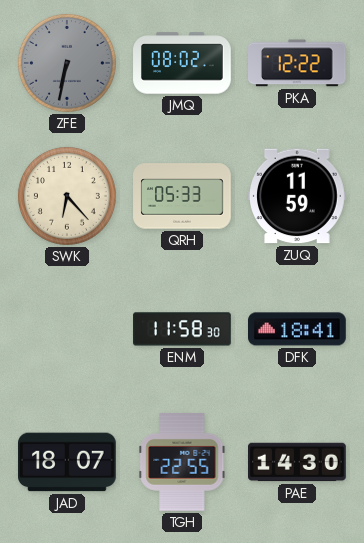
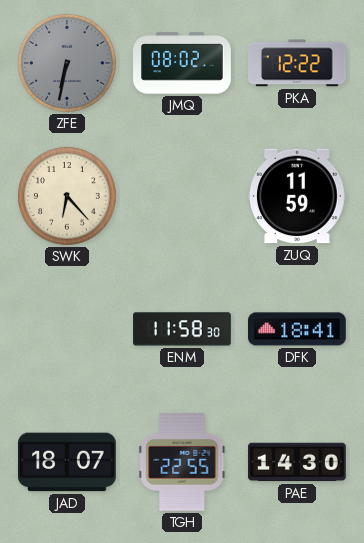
QRH: 05:33 -> none (182, 196)
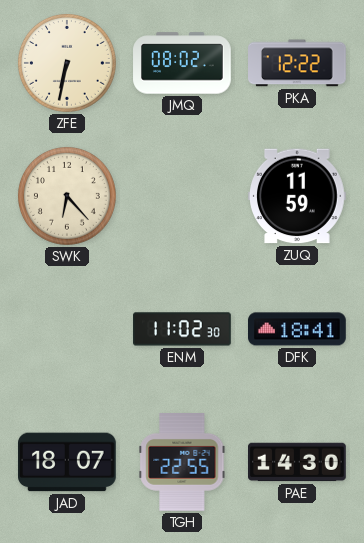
ZFE dial: grey -> cream (67, 63)
ENM: 11:58 -> 11:02 (182, 329)
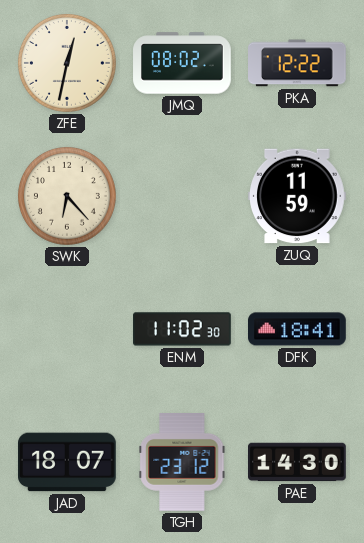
ZFE: 6:32 -> 12:32 (67, 63)
TGH: 22:55 -> 23:12 (182, 463)
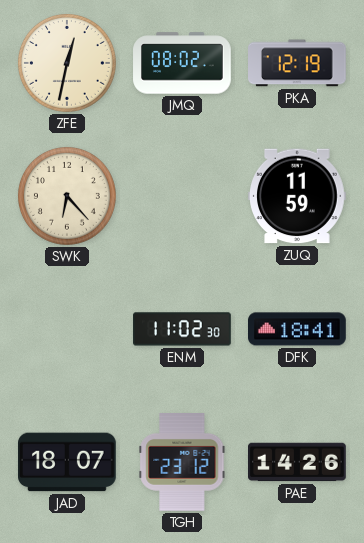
PKA: 12:22 -> 12:19 (298, 63)
PAE: 14:30 -> 14:26 (298, 462)
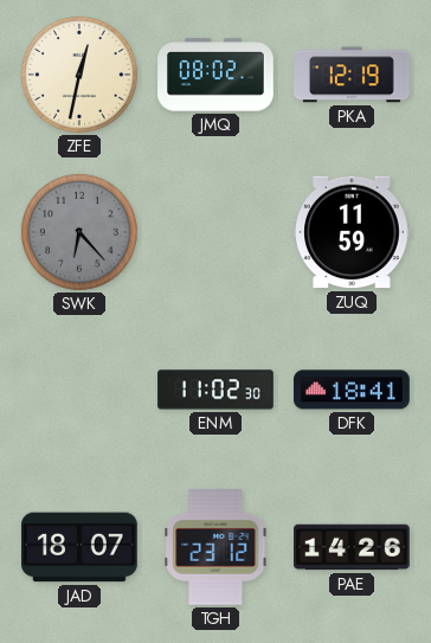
SWK dial: cream -> grey (79, 232)
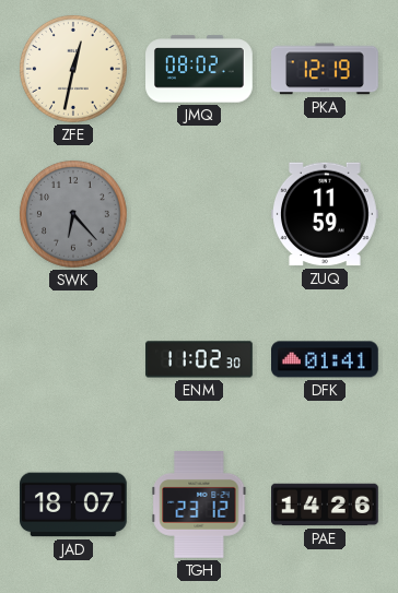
DFK: 18:41 -> 01:41 (326, 359)
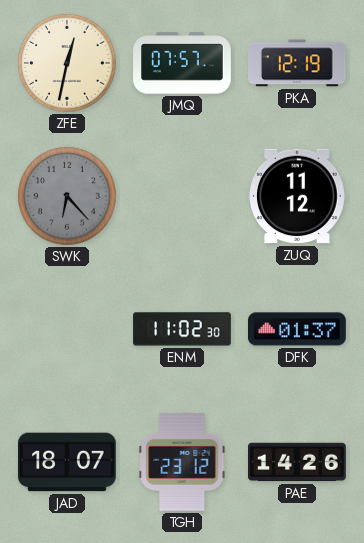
JMQ: 08:02 -> 07:57 (182, 63)
ZUQ: 11:59 -> 11:12 (298, 196)
DFK: 01:41 -> 01:37 (298, 329)
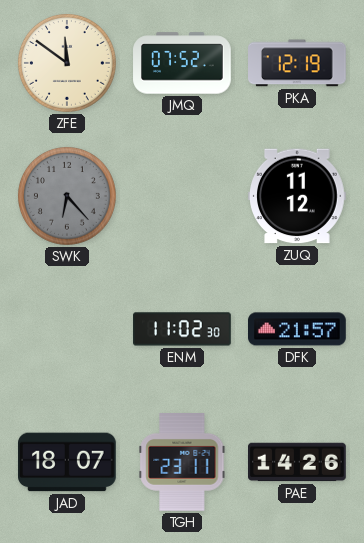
ZFE: 12:32 -> 11:51 (67, 63)
JMQ: 07:57 -> 07:52 (182, 63)
DFK: 01:37 -> 21:57 (298, 329)
TGH: 23:12 -> 23:11 (182, 463)
